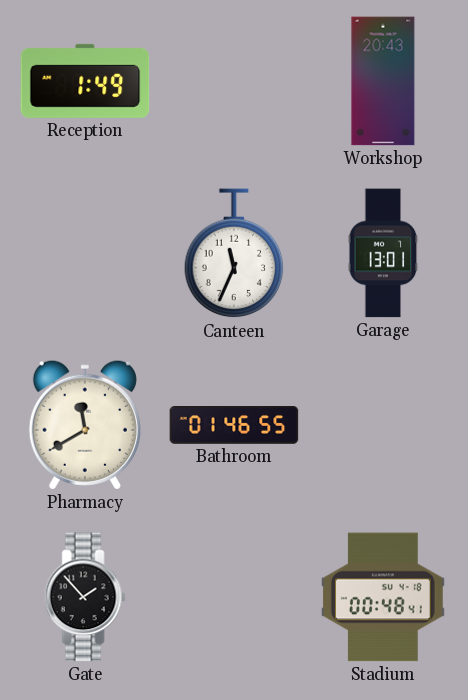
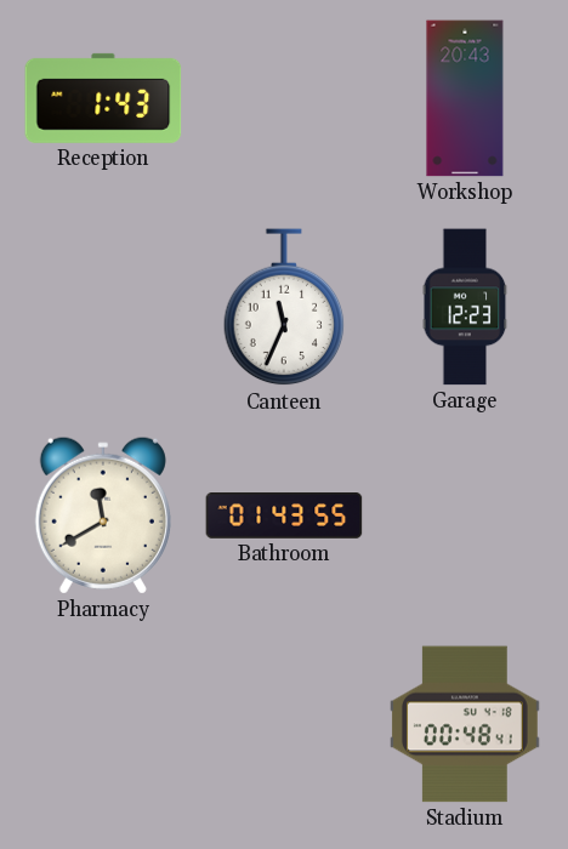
Reception: 1:49 -> 1:43 (103, 98)
Garage: 13:01 -> 12:23 (465, 307)
Bathroom: 01:46 -> 01:43 (284, 517)
Gate: 1:53 -> none (85, 597)
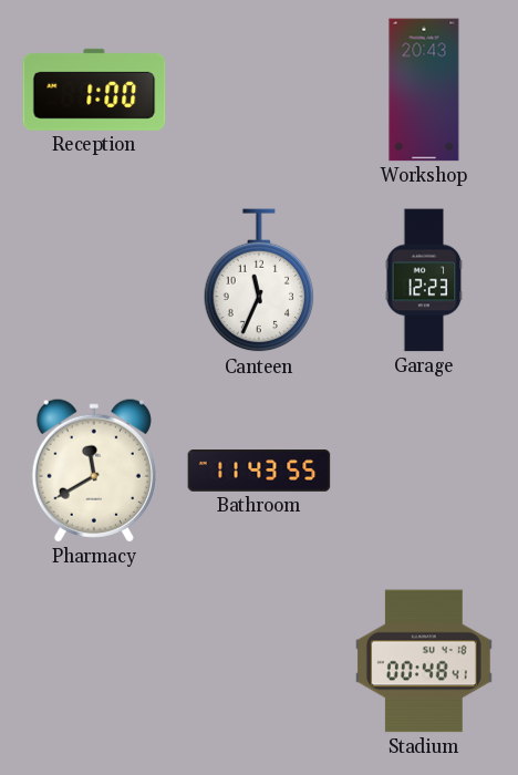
Reception: 1:43 -> 1:00 (94, 90)
Bathroom: 01:43 -> 11:43 (259, 472)
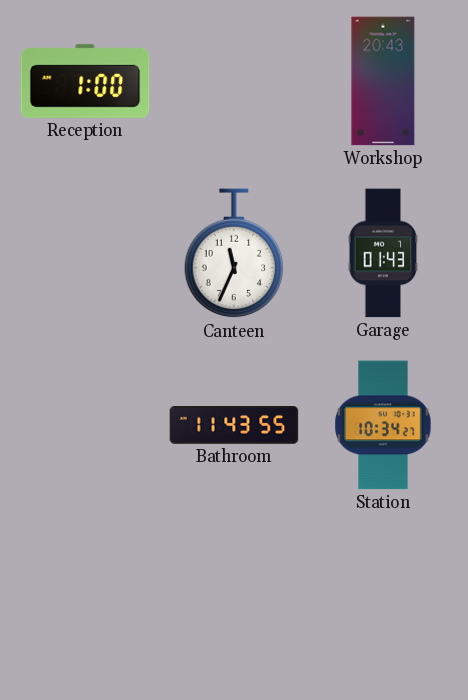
Garage: 12:23 -> 01:43 (383, 253)
Pharmacy: 11:40 -> none (94, 471)
Station: none -> 10:34 (383, 425)
Stadium: 00:48 -> none (424, 661)
